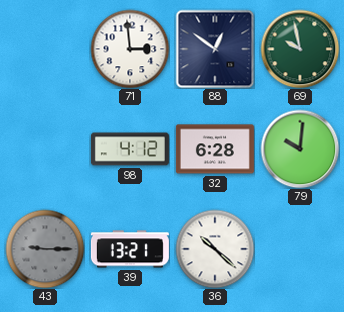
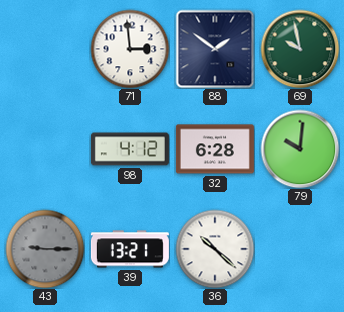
88: 12:51 -> 1:51 (215, 49)
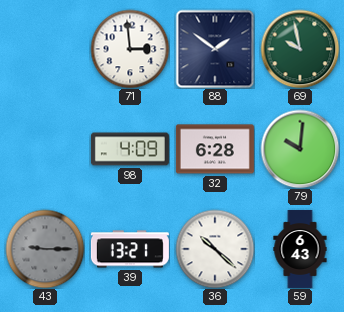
98: 4:12 -> 4:09 (130, 149)
59: none -> 6:43 (300, 249)
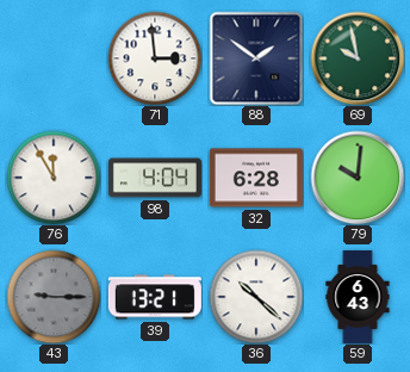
76: none -> 11:55 (54, 178)
98: 4:09 -> 4:04 (155, 178)
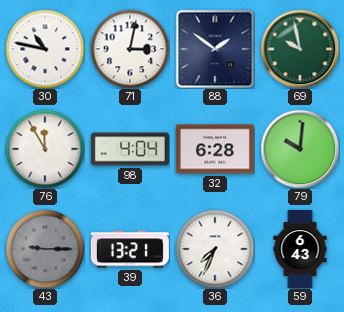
30: none -> 10:47 (45, 49)
71: 2:59 -> 3:02 (130, 49)
36: 10:22 -> 7:34 (215, 249)
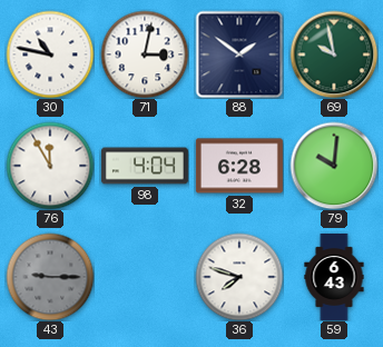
39: 13:21 -> none (130, 249)
36: 7:34 -> 7:48 (239, 277)
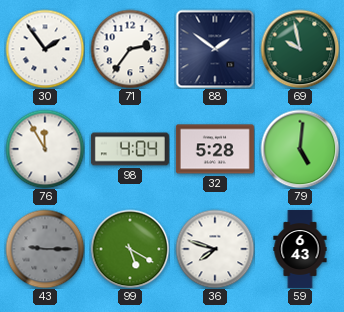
30: 10:47 -> 1:54 (45, 49)
71: 3:02 -> 2:36 (130, 49)
32: 6:28 -> 5:28 (215, 149)
79: 10:01 -> 5:01 (300, 149)
99: none -> 5:20 (130, 249)
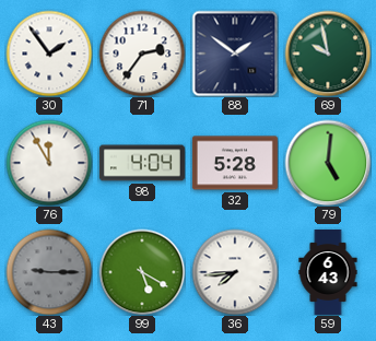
36: 7:48 -> 7:44 (235, 272)
